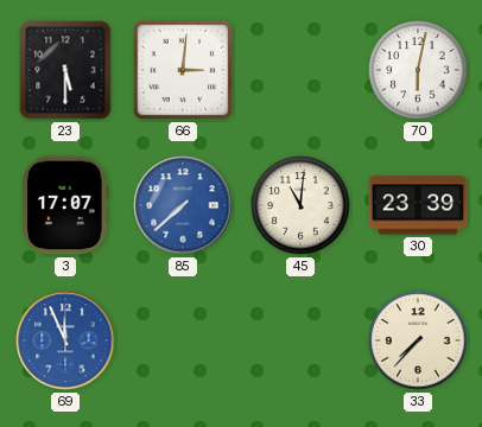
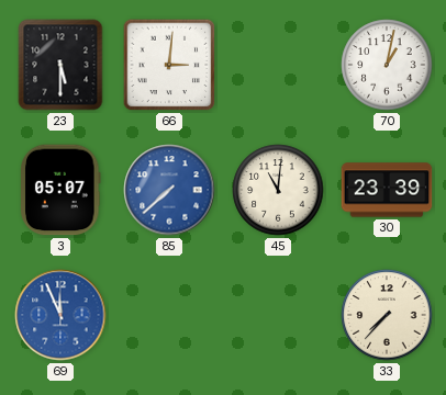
70: 6:02 -> 1:02 (387, 65)
3: 17:07 -> 05:07 (60, 190)
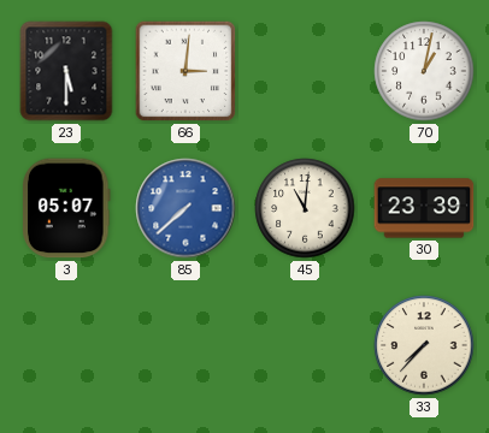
69: 11:56 -> none (60, 315)
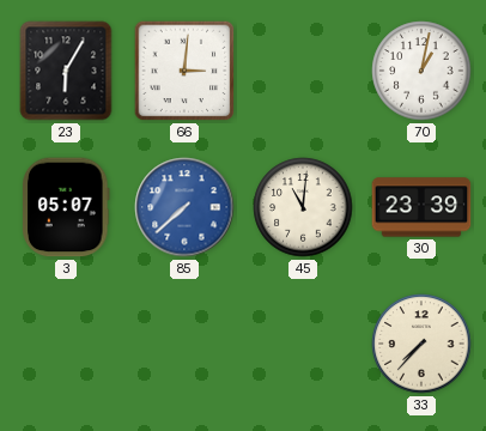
23: 5:30 -> 6:05 (66, 71)
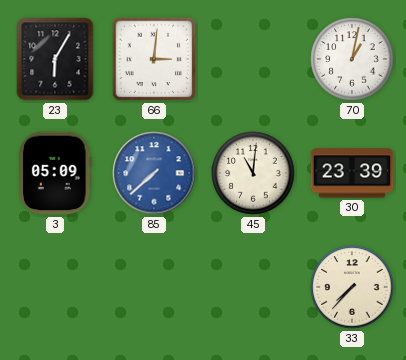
3: 05:07 -> 05:09 (55, 173)
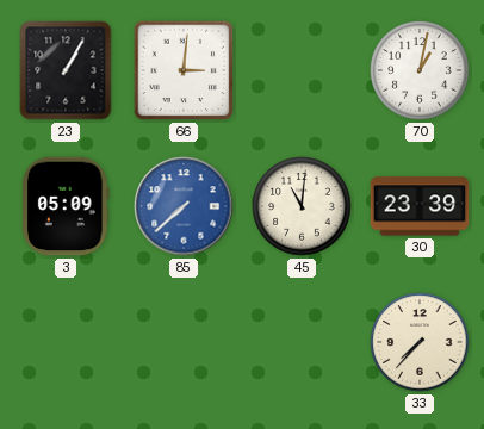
23: 6:05 -> 1:05 (66, 70)
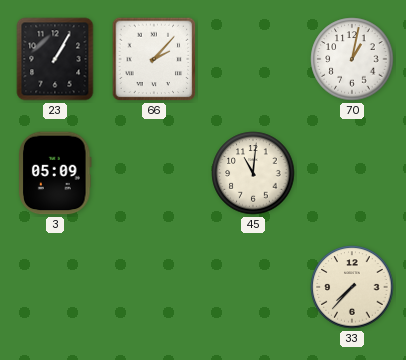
66: 3:01 -> 2:07 (154, 59)
85: 7:38 -> none (184, 206)
30: 23:39 -> none (420, 206)
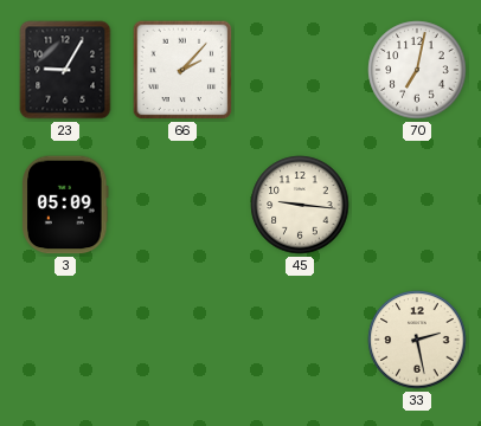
23: 1:05 -> 9:05 (65, 70)
70: 1:02 -> 7:02 (417, 70)
45: 11:01 -> 9:16 (300, 205)
33: 7:37 -> 2:28 (417, 340)
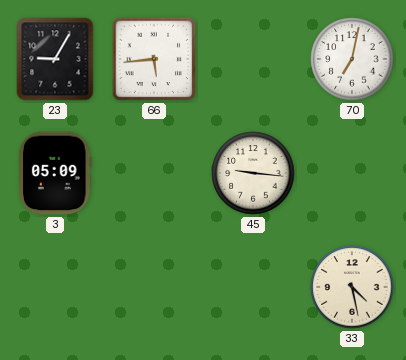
66: 2:07 -> 5:44 (154, 59)
33: 2:28 -> 4:28 (352, 287)
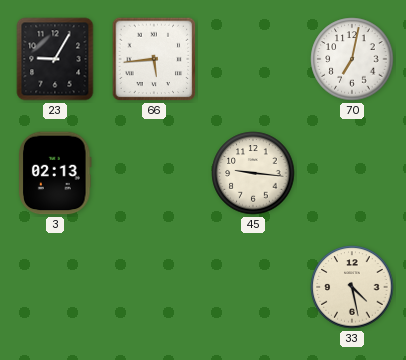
3: 05:09 -> 02:13 (55, 173)
